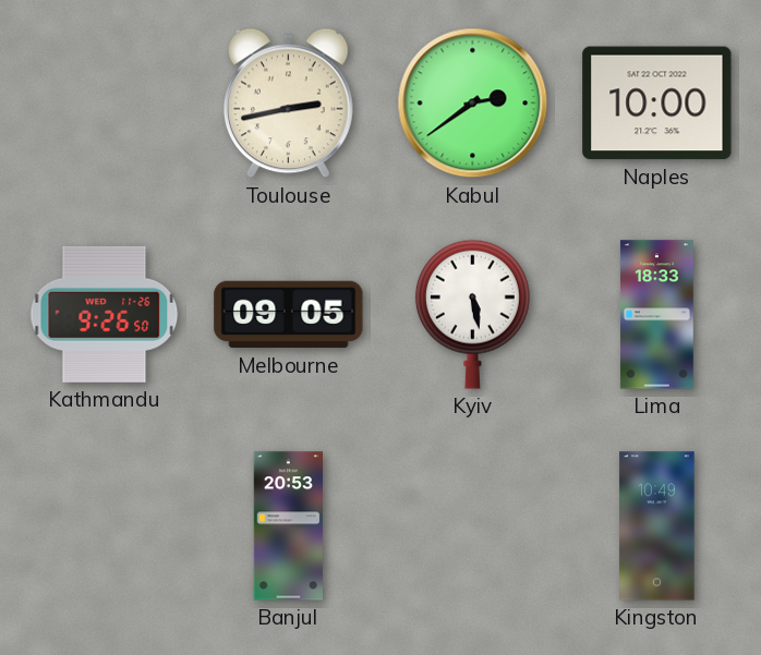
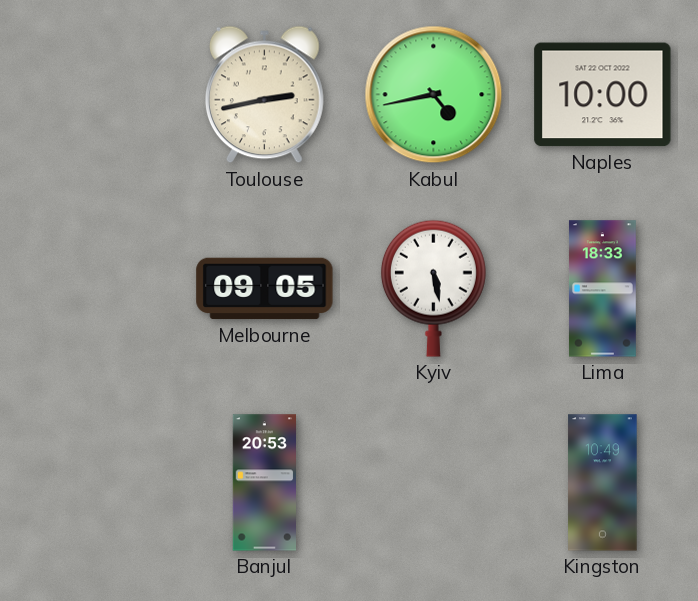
Kabul: 2:39 -> 4:43 (434, 95)
Kathmandu: 9:26 -> none (105, 314)
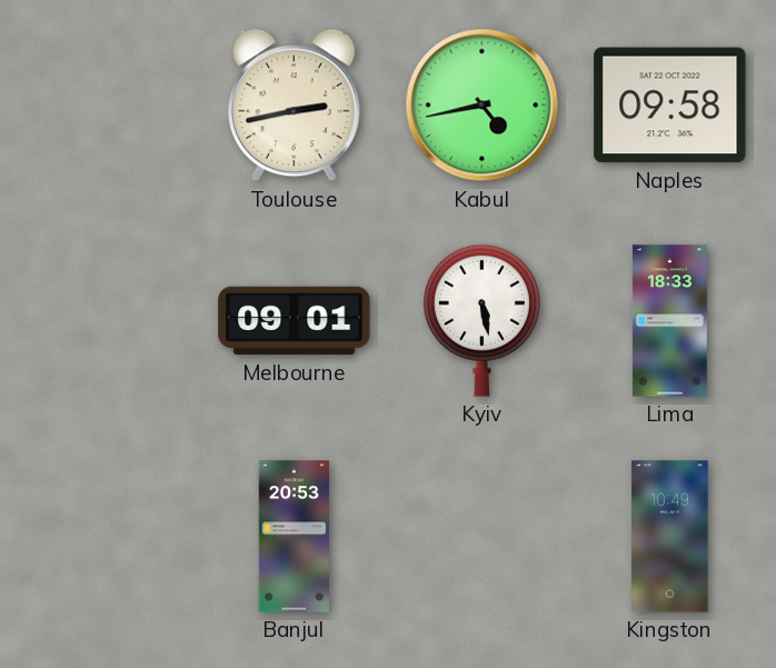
Naples: 10:00 -> 09:58 (670, 106)
Melbourne: 09:05 -> 09:01 (295, 321)
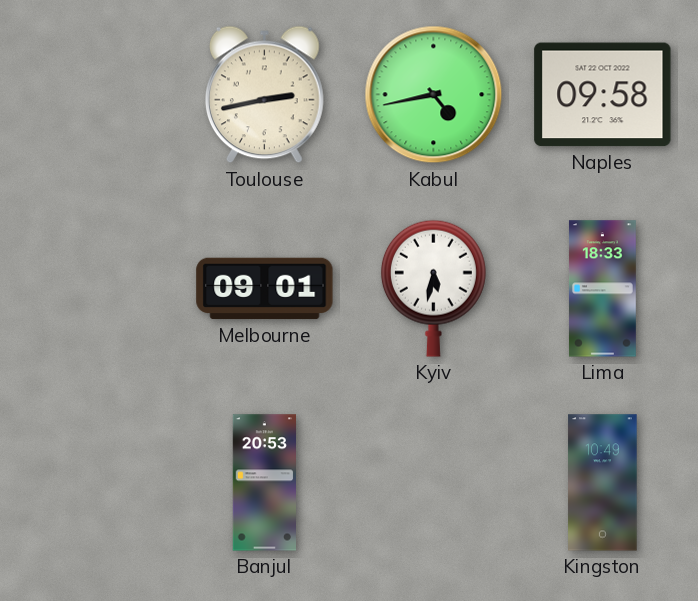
Kyiv: 5:28 -> 5:32 (433, 288)
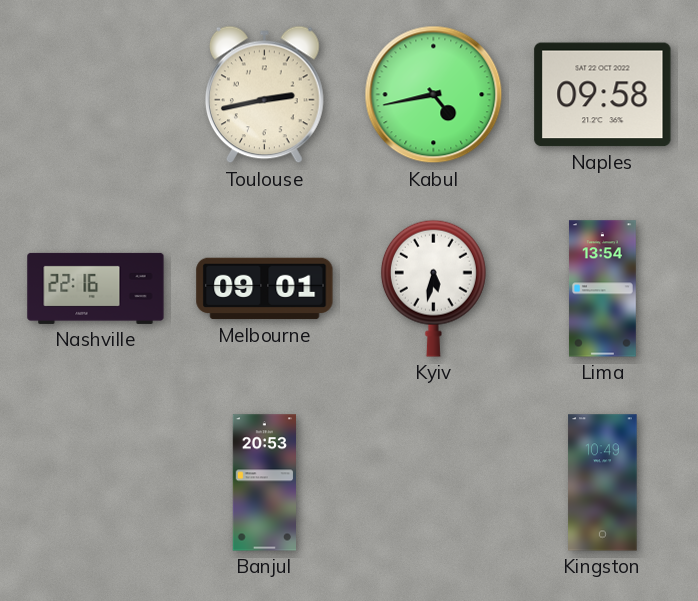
Nashville: none -> 22:16 (96, 288)
Lima: 18:33 -> 13:54 (602, 289)
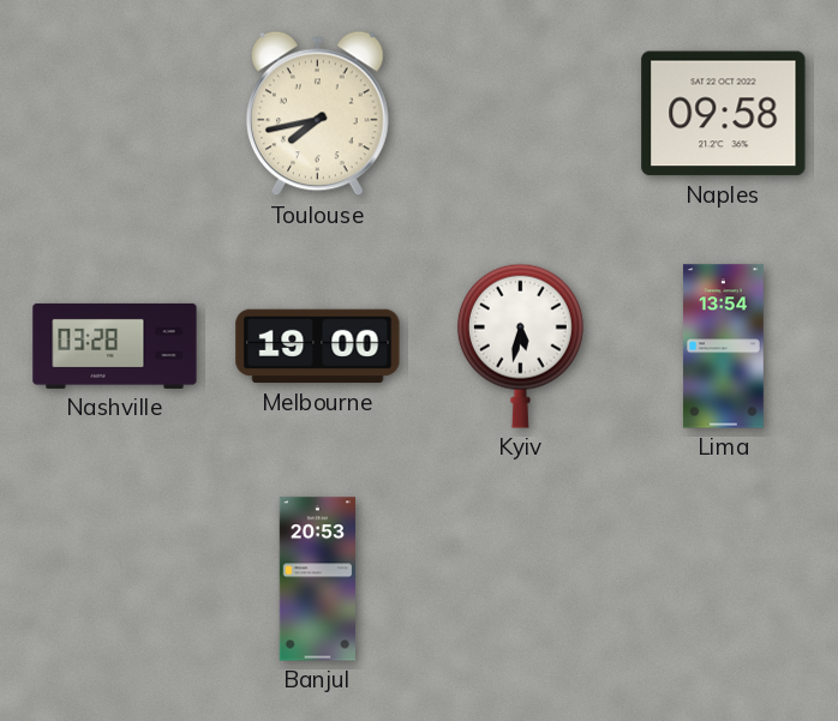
Toulouse: 2:43 -> 7:43 (318, 114)
Kabul: 4:43 -> none (434, 95)
Nashville: 22:16 -> 03:28 (115, 346)
Melbourne: 09:01 -> 19:00 (318, 347)
Kingston: 10:49 -> none (603, 483)
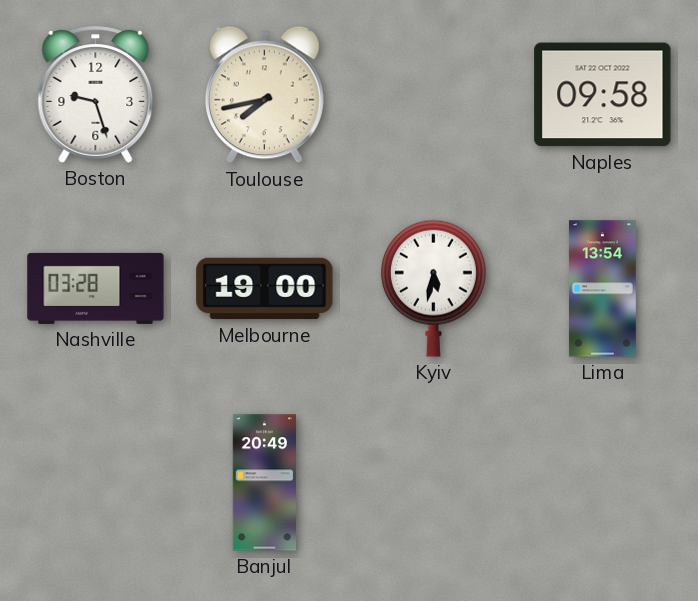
Boston: none -> 9:27 (96, 95)
Banjul: 20:53 -> 20:49 (264, 483)
